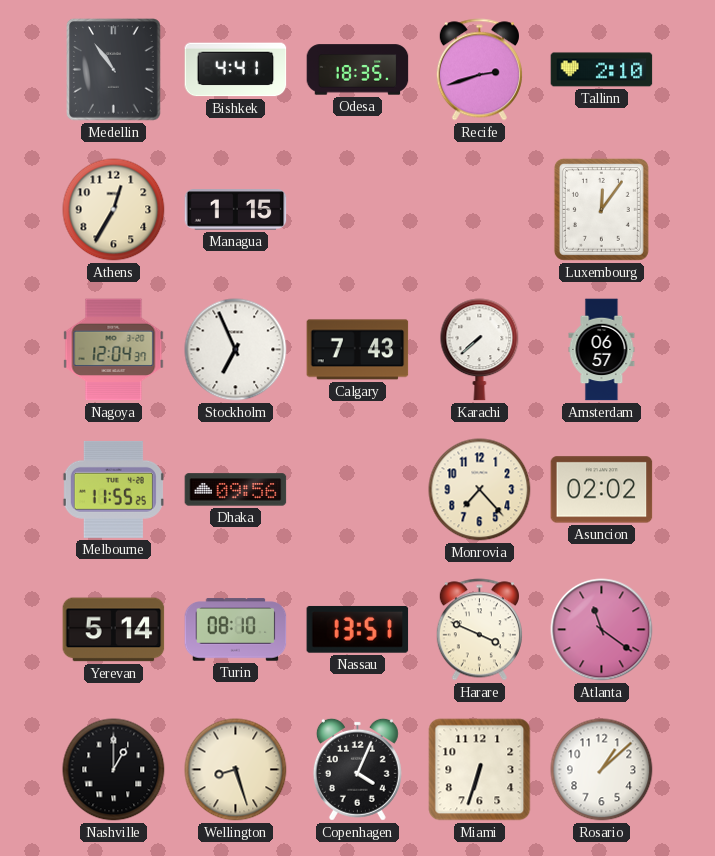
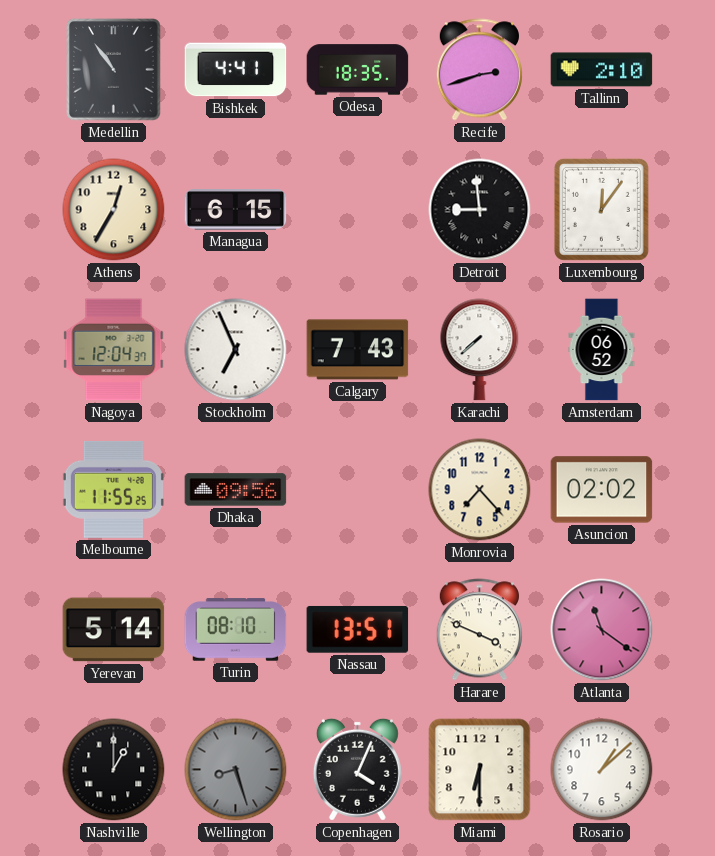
Managua: 1:15 -> 6:15 (236, 210)
Detroit: none -> 8:59 (480, 210)
Amsterdam: 06:57 -> 06:52 (602, 350)
Wellington dial: cream -> grey (236, 770)
Miami: 6:33 -> 6:30 (480, 770)
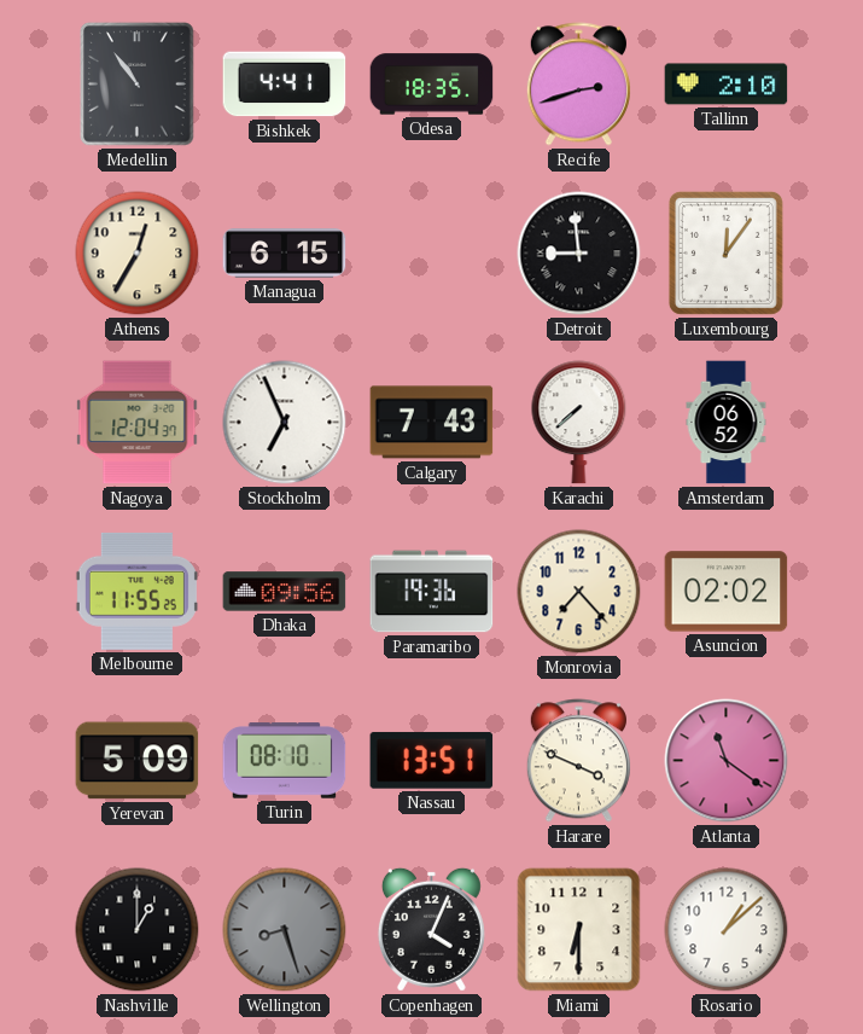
Paramaribo: none -> 19:36 (432, 592)
Yerevan: 5:14 -> 5:09 (138, 761)
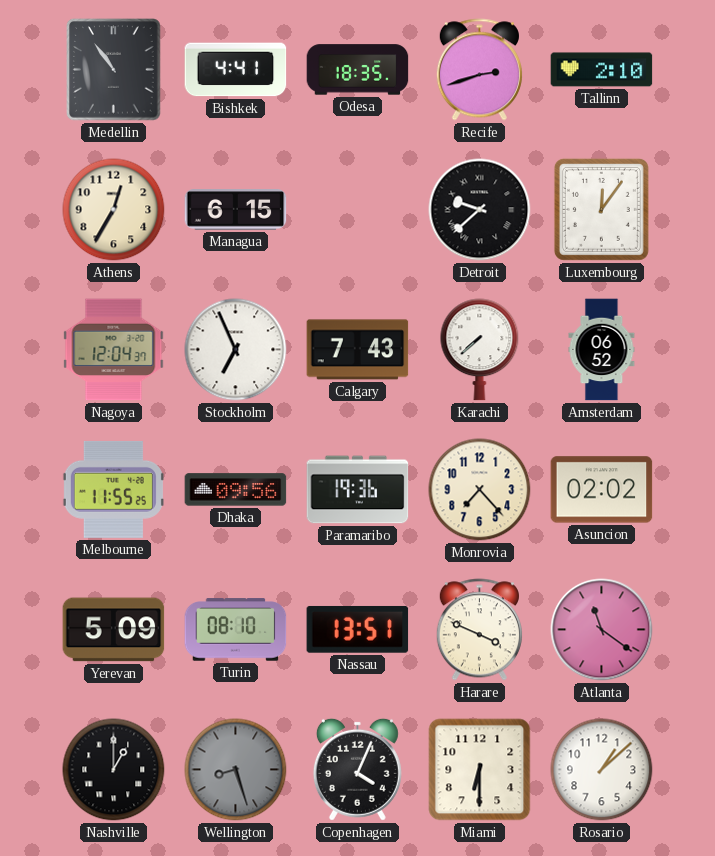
Detroit: 8:59 -> 9:38 (480, 210)
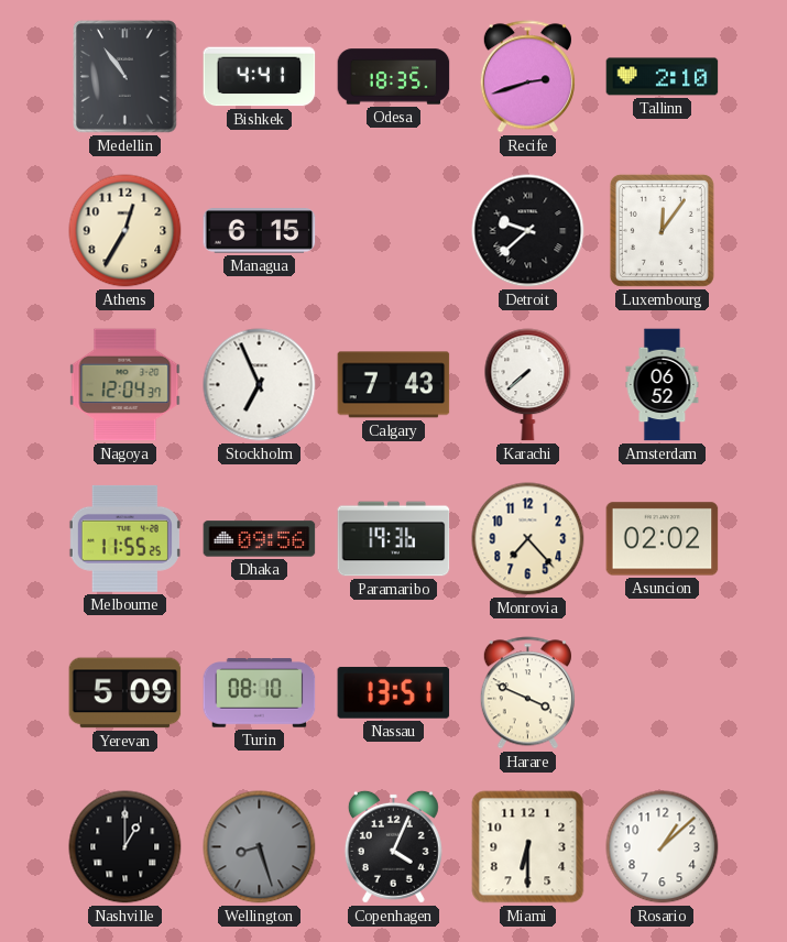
Atlanta: 11:21 -> none (602, 630)
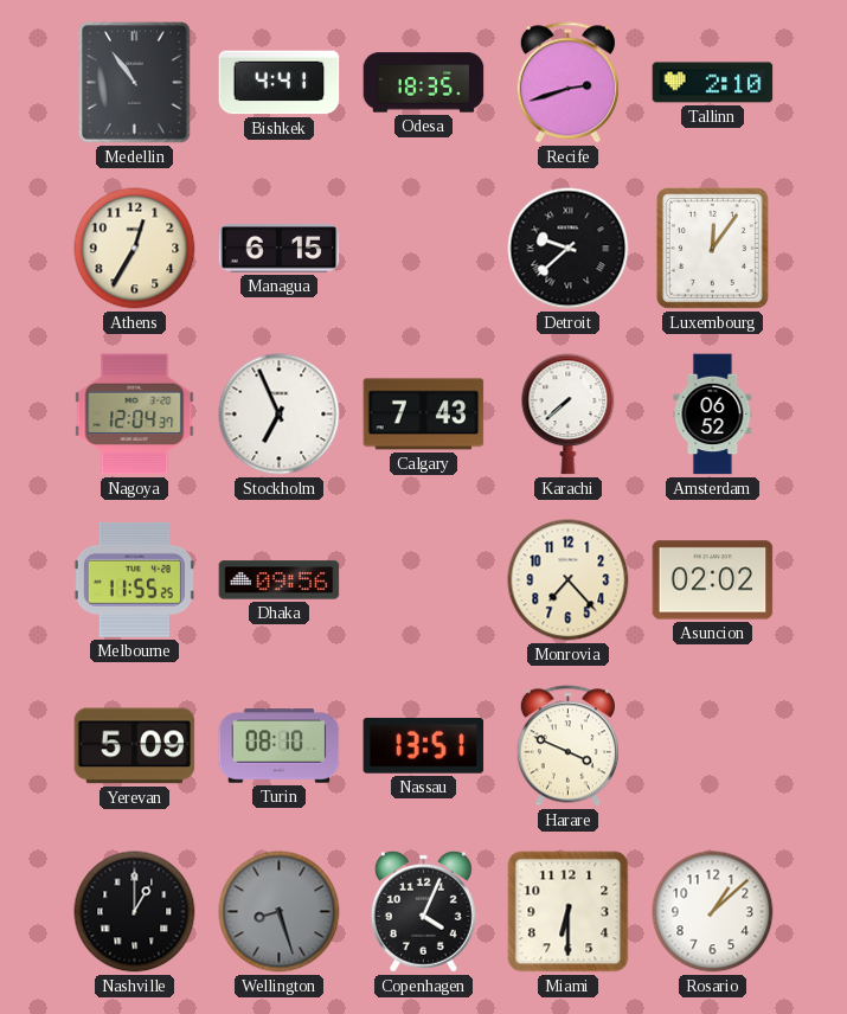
Paramaribo: 19:36 -> none (394, 539)
